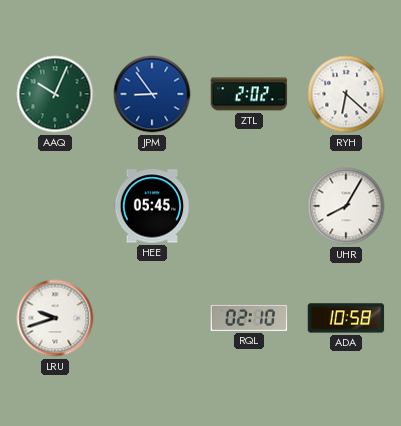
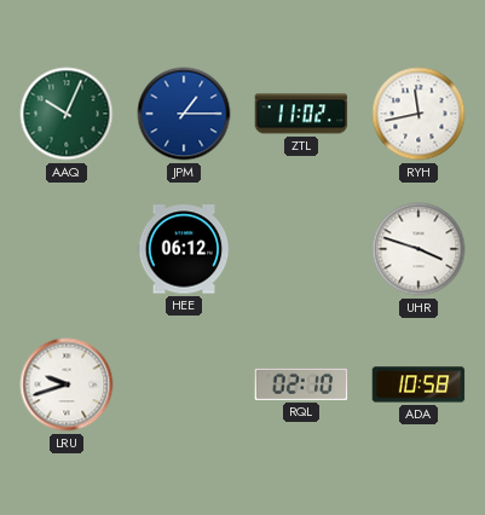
JPM: 8:54 -> 1:15 (184, 114)
ZTL: 2:02 -> 11:02 (301, 114)
RYH: 6:22 -> 11:43 (418, 114)
HEE: 05:45 -> 06:12 (184, 249)
UHR: 8:05 -> 3:48 (418, 249)
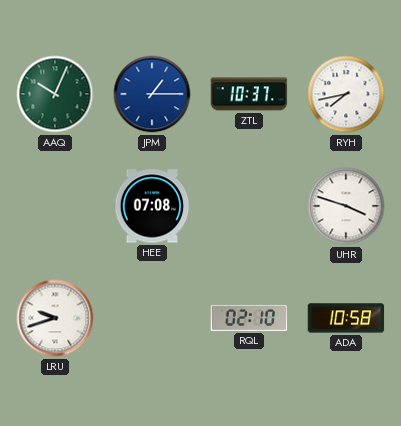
ZTL: 11:02 -> 10:37 (249, 94)
RYH: 11:43 -> 7:43 (346, 94)
HEE: 06:12 -> 07:08 (152, 206)
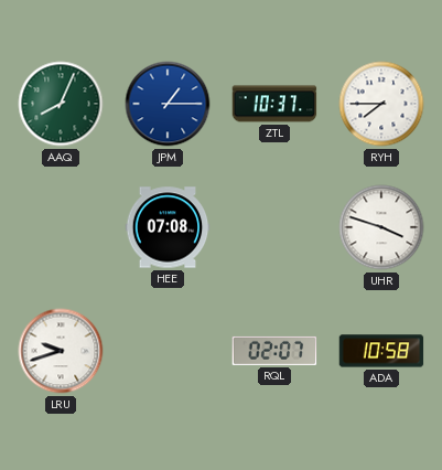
AAQ: 10:04 -> 8:04 (61, 104)
RYH: 7:43 -> 7:45 (381, 104)
RQL: 02:10 -> 02:07 (274, 351)
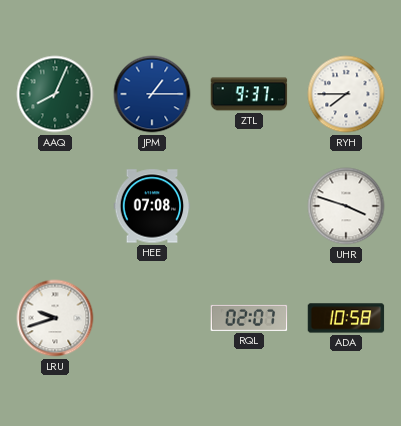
ZTL: 10:37 -> 9:37 (249, 94)
